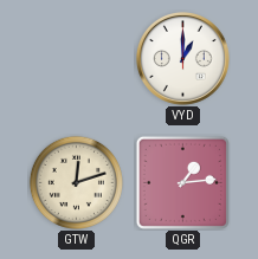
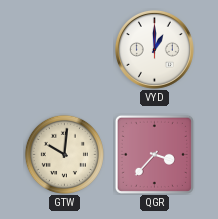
GTW: 12:12 -> 10:01 (64, 154)
QGR: 1:14 -> 3:37 (154, 154)
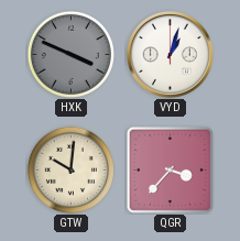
HXK: none -> 3:49 (70, 54)
VYD: 1:00 -> 1:03 (170, 54)
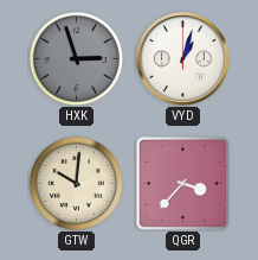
HXK: 3:49 -> 2:57 (76, 58)
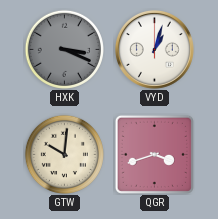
HXK: 2:57 -> 3:19 (64, 49)
QGR: 3:37 -> 3:42 (154, 154)
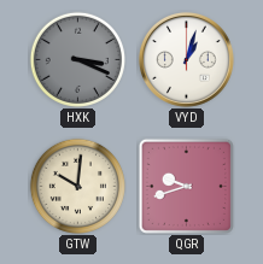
QGR: 3:42 -> 9:42 (186, 186)
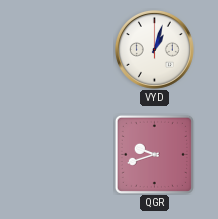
HXK: 3:19 -> none (77, 59)
GTW: 10:01 -> none (77, 186)
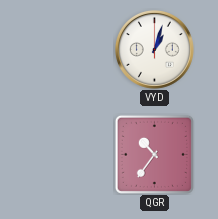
QGR: 9:42 -> 10:36 (154, 154)
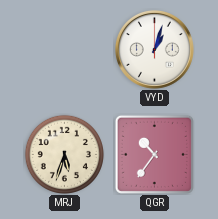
MRJ: none -> 5:33 (64, 154)
